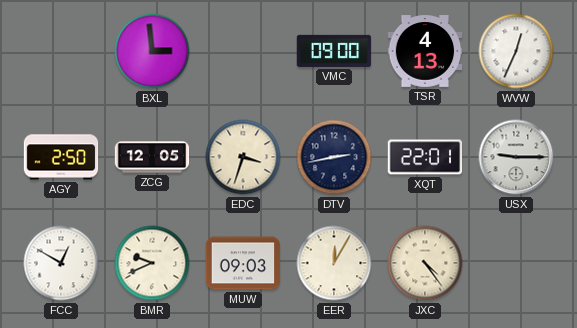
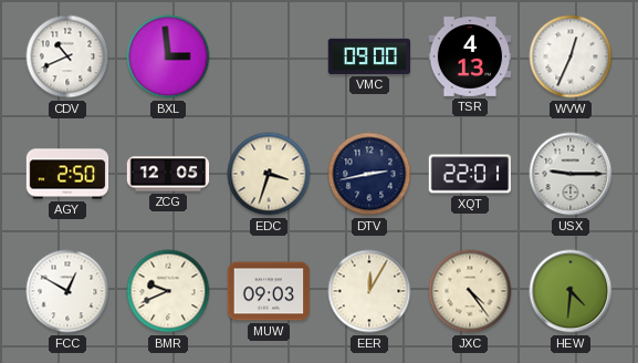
CDV: none -> 10:41 (67, 56)
HEW: none -> 4:31 (571, 291)
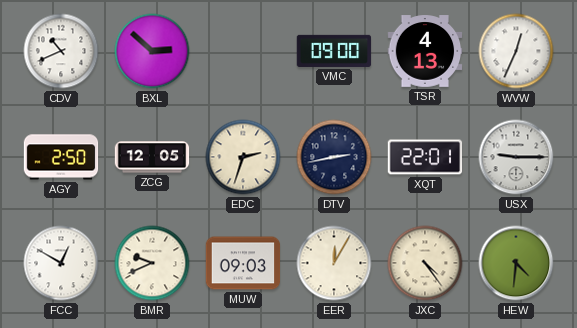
BXL: 2:59 -> 2:52 (152, 51)
EDC: 3:33 -> 2:33 (243, 157)
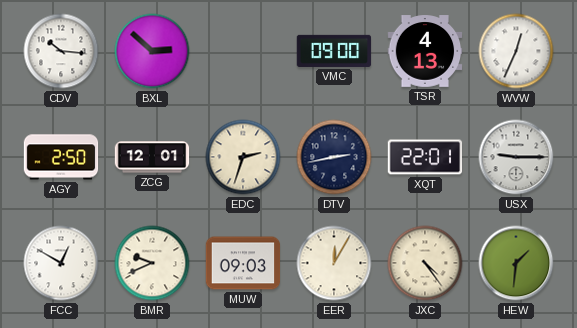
CDV: 10:41 -> 10:16 (61, 51)
ZCG: 12:05 -> 12:01 (152, 157)
HEW: 4:31 -> 1:31 (516, 263)
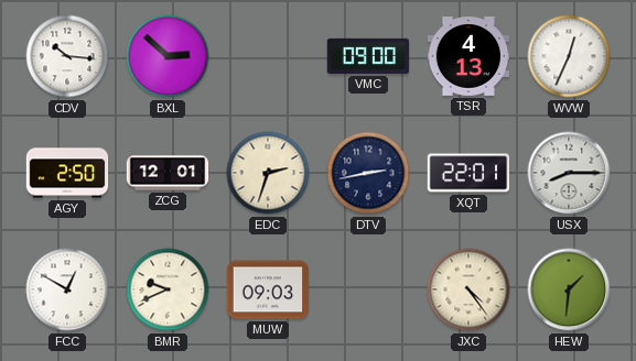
USX: 9:15 -> 8:15 (569, 173)
EER: 12:05 -> none (334, 263)
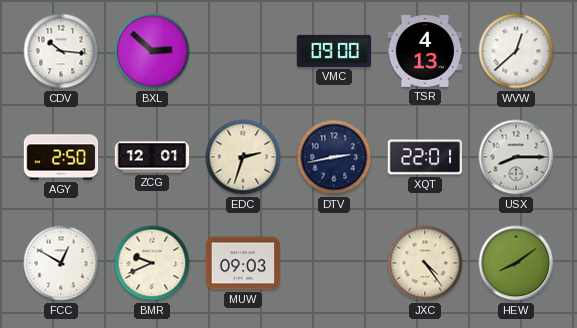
WVW: 12:34 -> 12:38 (516, 51)
HEW: 1:31 -> 8:09 (516, 263)
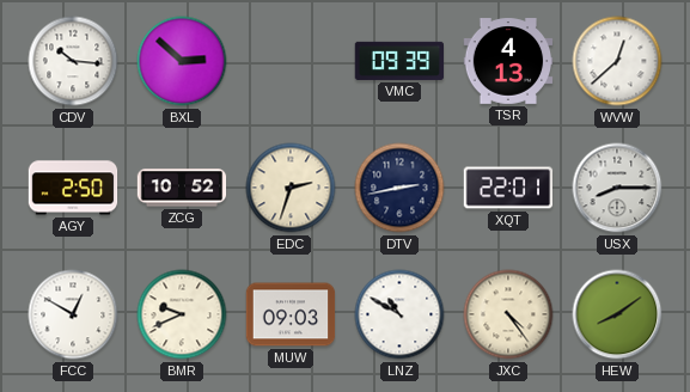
VMC: 09:00 -> 09:39 (399, 61)
ZCG: 12:01 -> 10:52 (182, 188)
LNZ: none -> 10:50 (399, 314)
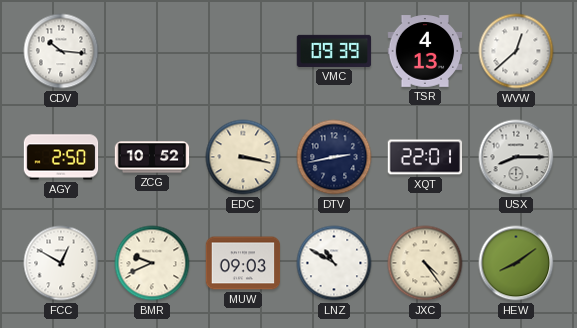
BXL: 2:52 -> none (182, 61)
EDC: 2:33 -> 3:17 (243, 157)
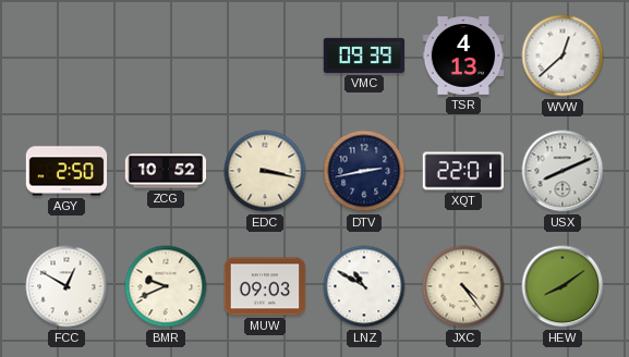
CDV: 10:16 -> none (61, 51)
USX: 8:15 -> 8:11 (563, 171)
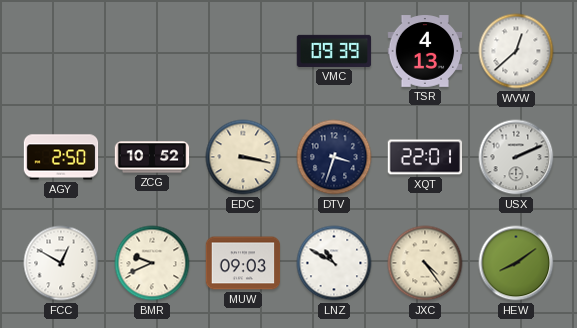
DTV: 2:43 -> 3:33 (334, 157)
USX: 8:11 -> 2:11 (516, 157)
